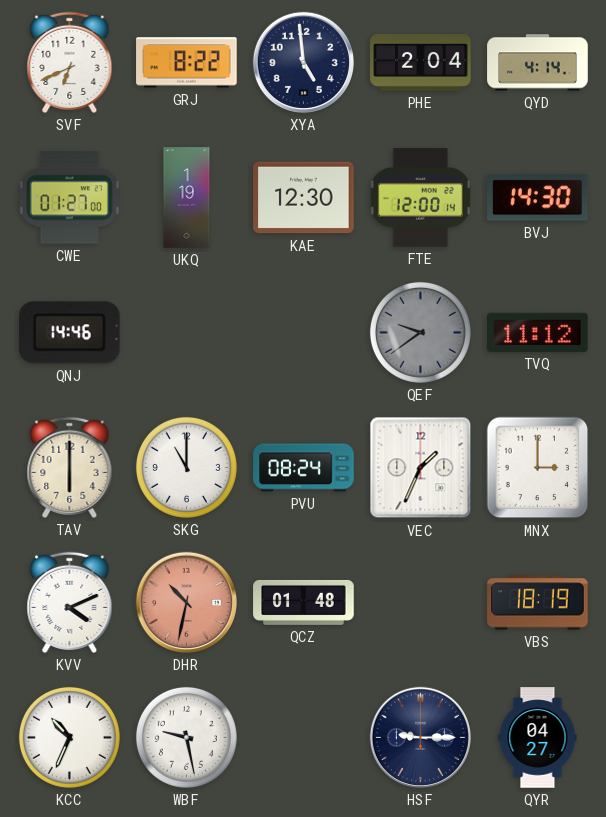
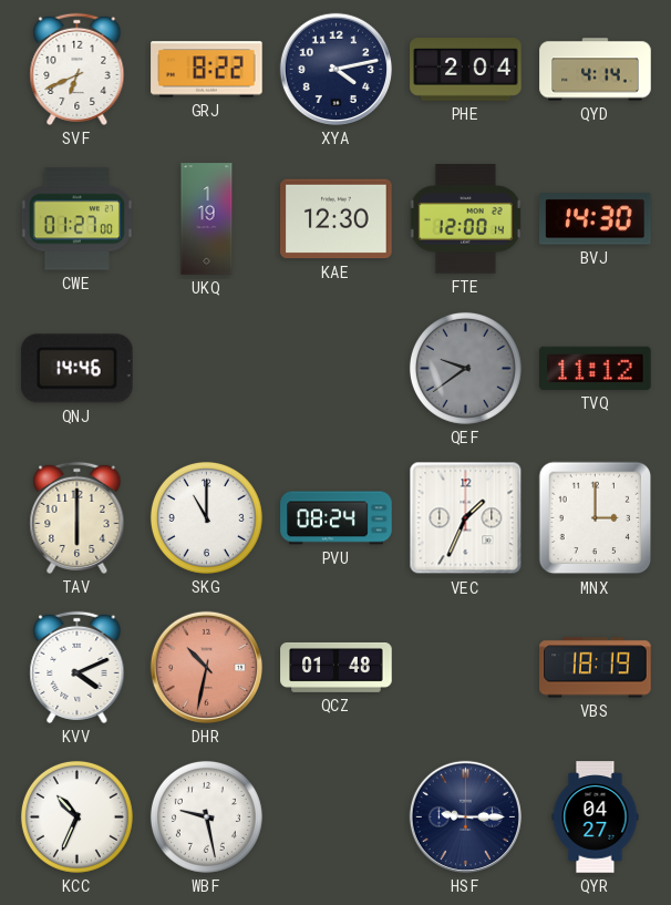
XYA: 4:59 -> 4:13 (335, 69)
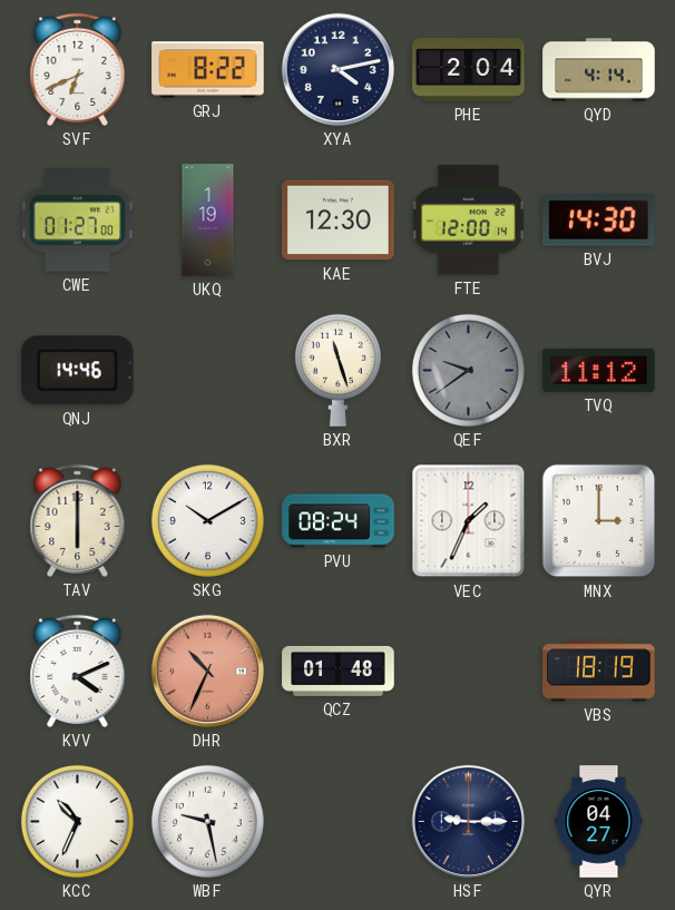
BXR: none -> 11:27 (338, 370)
SKG: 11:00 -> 10:10 (207, 520)
DHR: 10:32 -> 10:34 (207, 671)
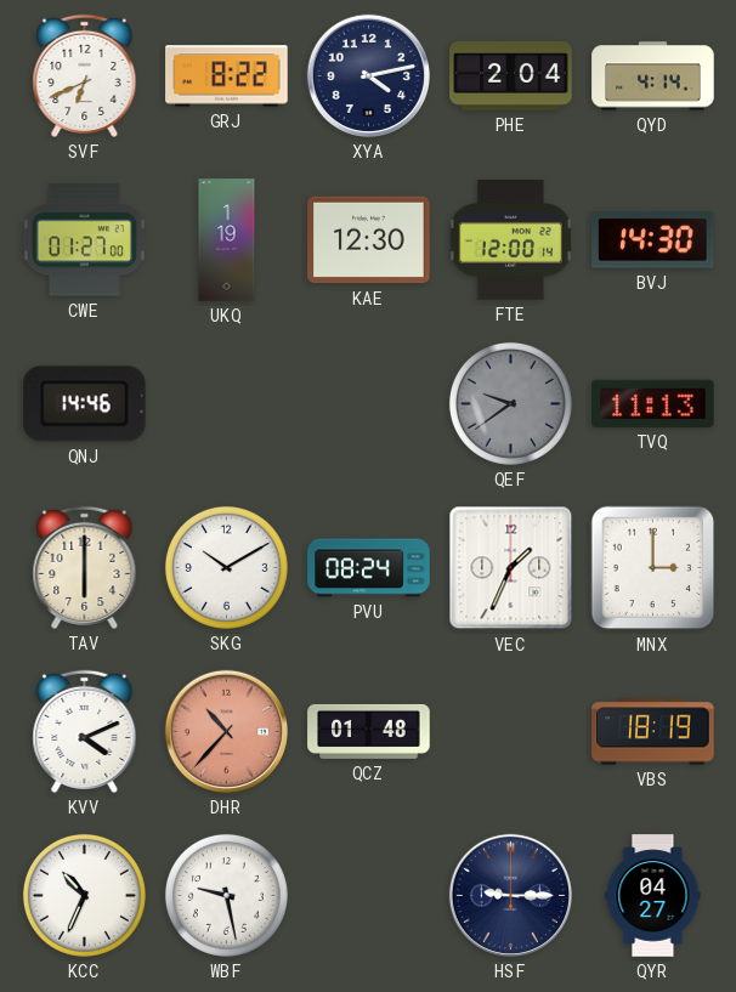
BXR: 11:27 -> none (338, 370)
TVQ: 11:12 -> 11:13 (653, 403)
DHR: 10:34 -> 10:37 (226, 731)
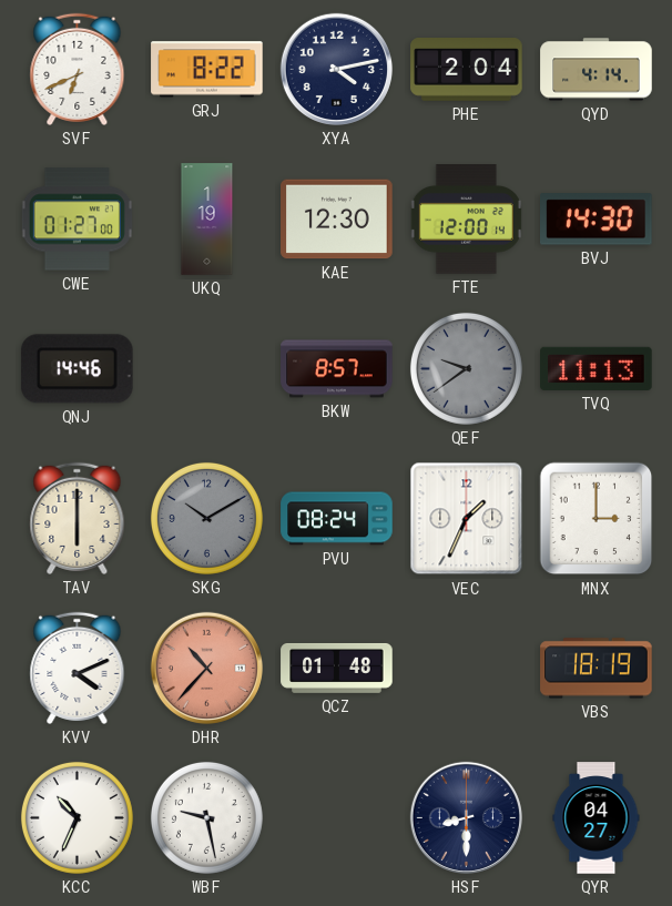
BKW: none -> 8:57 (337, 369)
SKG dial: white -> grey (206, 518)
HSF: 9:15 -> 8:30 (466, 817)
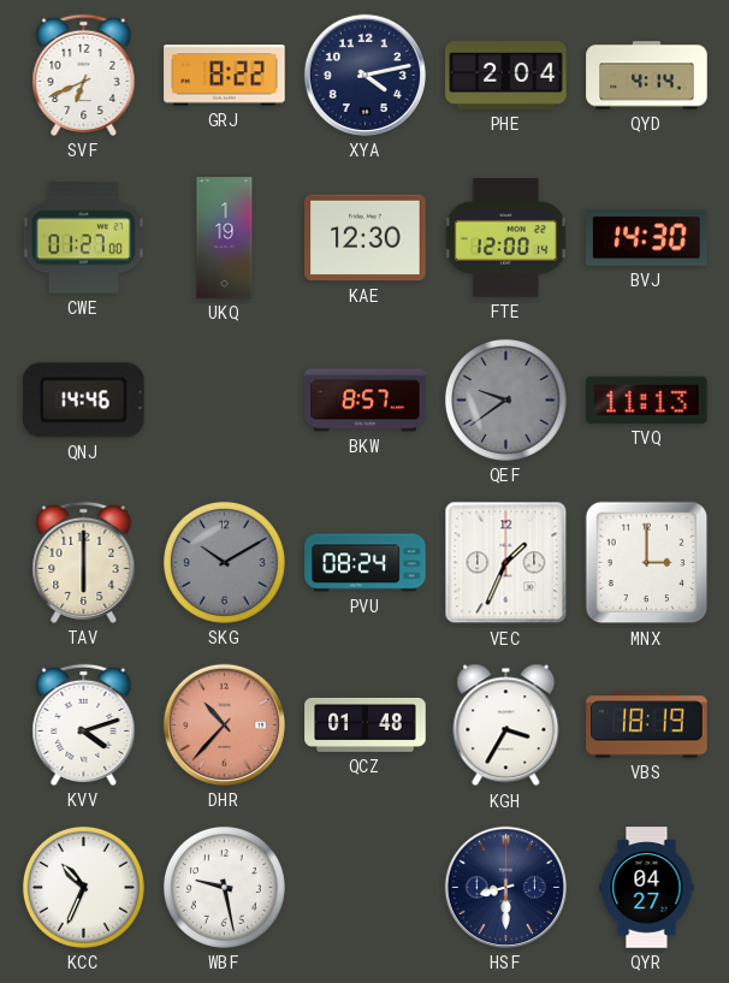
KVV: 4:11 -> 4:12 (84, 724)
KGH: none -> 3:35 (506, 726)
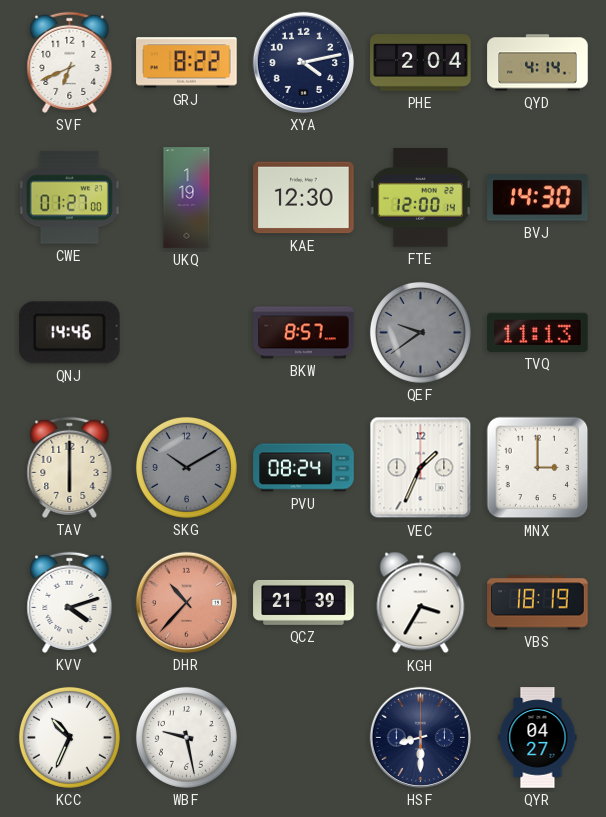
QCZ: 01:48 -> 21:39 (304, 602)
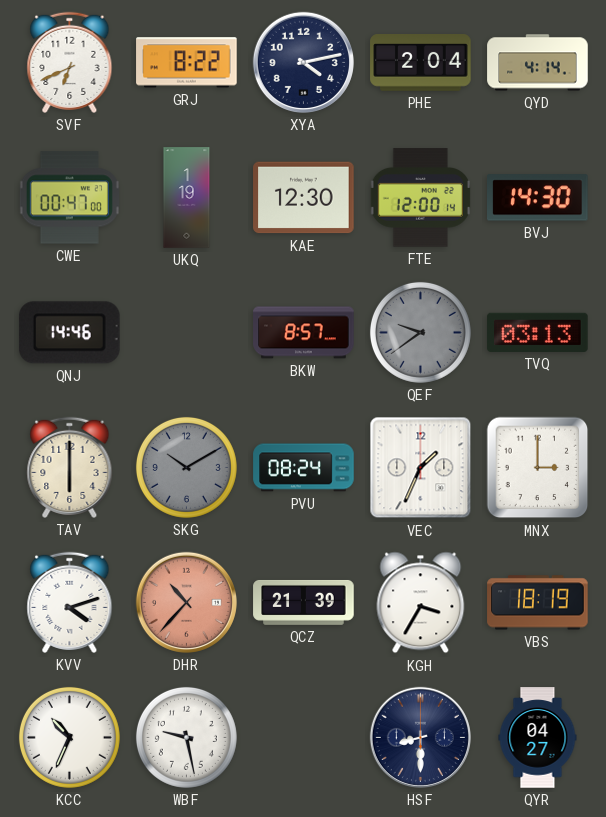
CWE: 01:27 -> 00:47 (69, 198)
TVQ: 11:13 -> 03:13 (538, 332)
